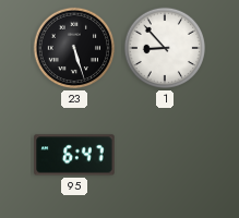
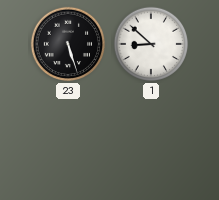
1: 8:53 -> 8:52 (151, 44)
95: 6:47 -> none (74, 155)
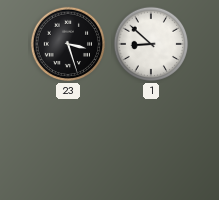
23: 5:27 -> 3:27 (68, 44)
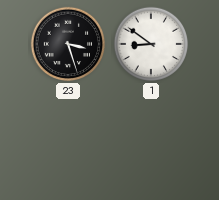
1: 8:52 -> 8:51 (151, 44)
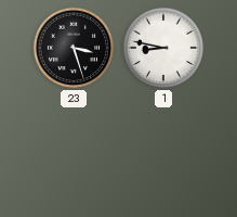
1: 8:51 -> 8:47 (163, 48)
